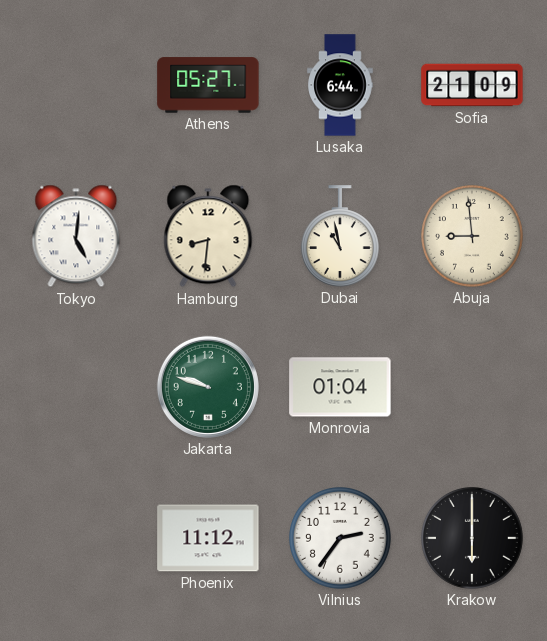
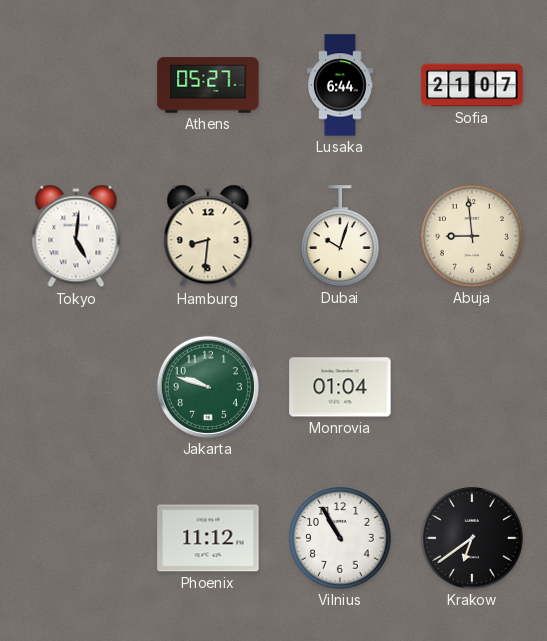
Sofia: 21:09 -> 21:07 (472, 85)
Dubai: 10:58 -> 10:03 (340, 236)
Vilnius: 2:36 -> 10:55 (341, 539)
Krakow: 6:00 -> 6:39 (473, 539)
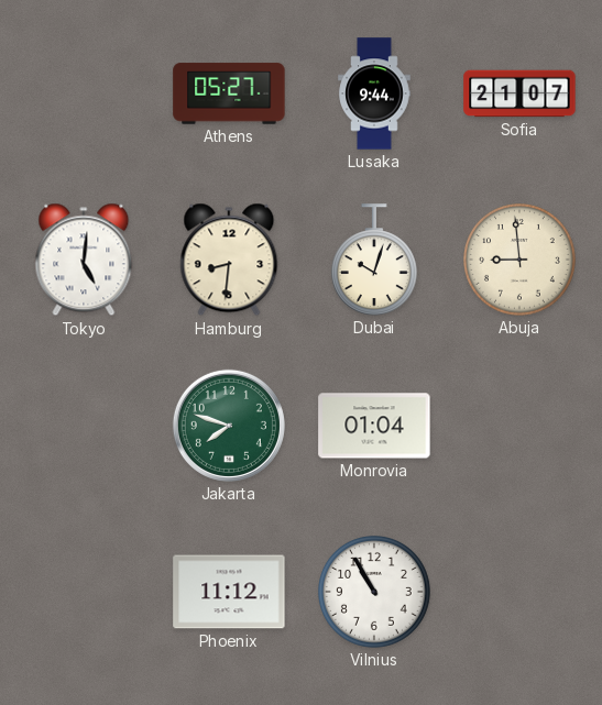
Lusaka: 6:44 -> 9:44 (374, 93)
Jakarta: 9:48 -> 7:48 (229, 426)
Krakow: 6:39 -> none (473, 539)
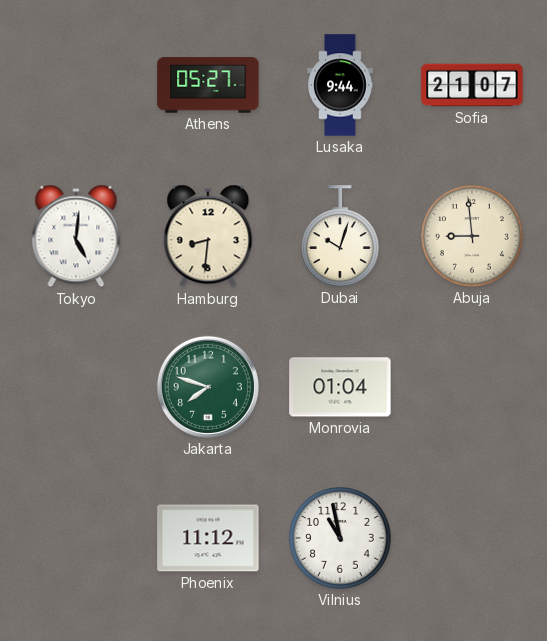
Vilnius: 10:55 -> 10:58 (341, 539)
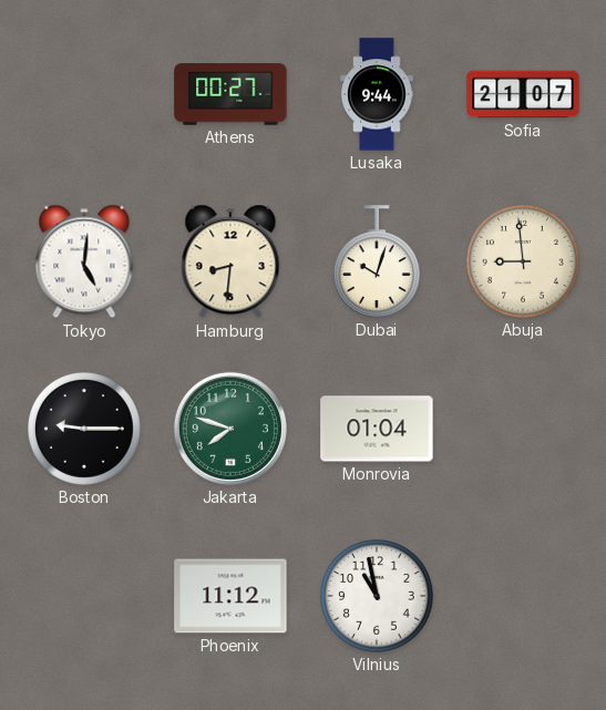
Athens: 05:27 -> 00:27 (230, 94)
Boston: none -> 9:15 (85, 430)
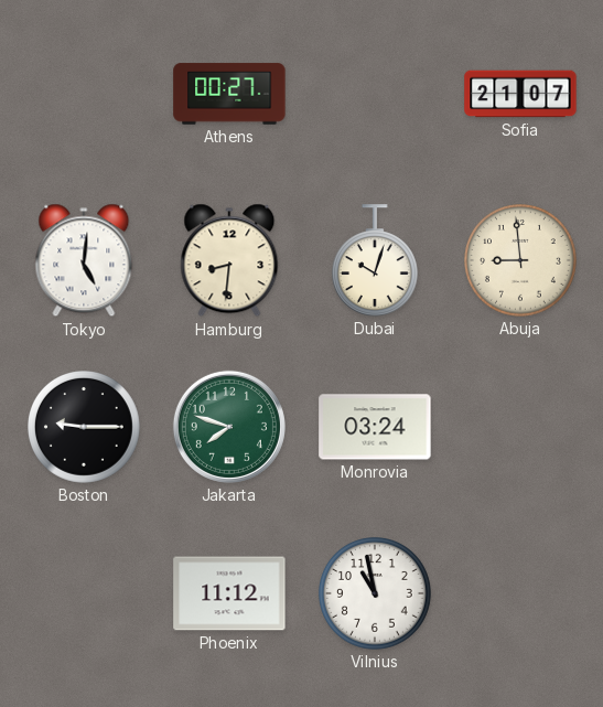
Lusaka: 9:44 -> none (377, 94)
Monrovia: 01:04 -> 03:24 (375, 427)
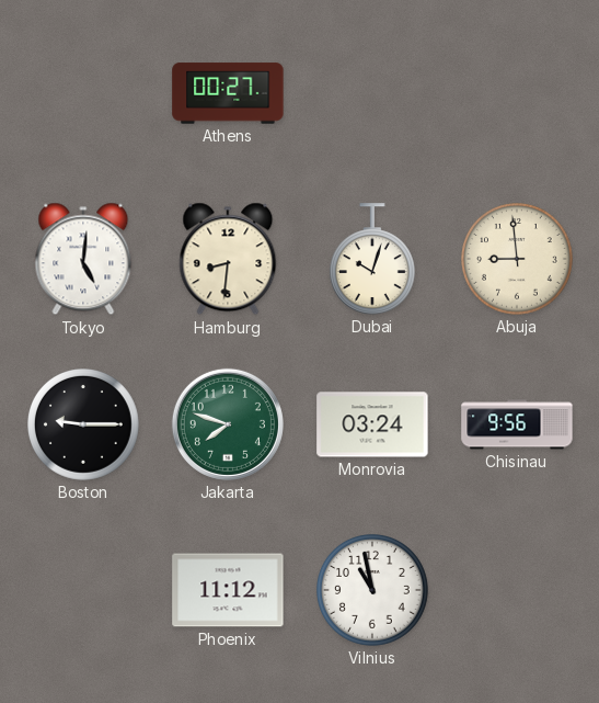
Sofia: 21:07 -> none (520, 94)
Chisinau: none -> 9:56 (517, 424)
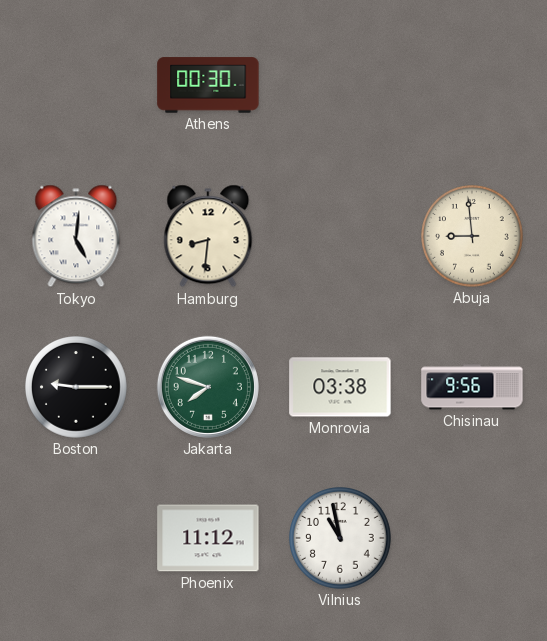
Athens: 00:27 -> 00:30 (208, 85)
Dubai: 10:03 -> none (372, 259)
Monrovia: 03:24 -> 03:38 (340, 387)
